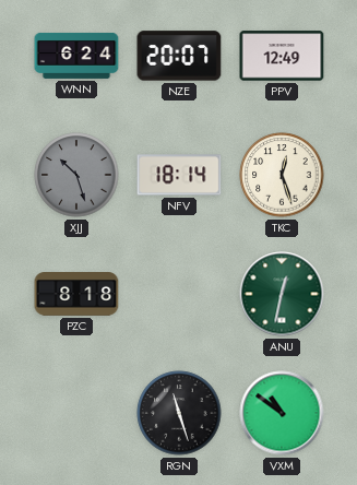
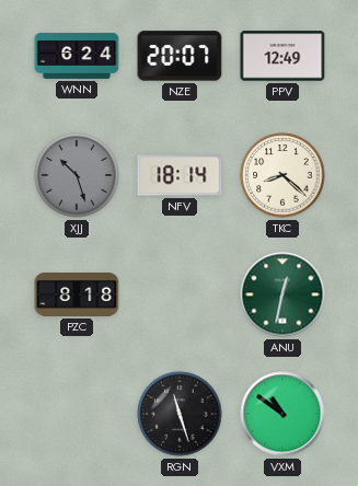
TKC: 12:27 -> 8:22 (282, 175)
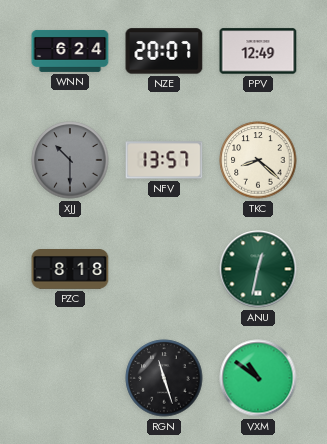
XJJ: 10:27 -> 10:30 (70, 160)
NFV: 18:14 -> 13:57 (164, 160)
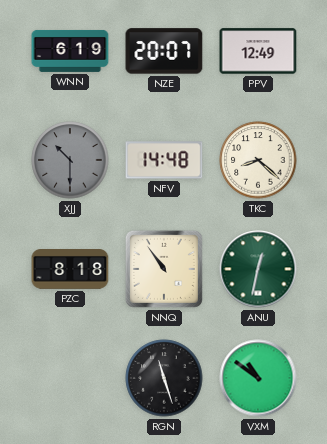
WNN: 6:24 -> 6:19 (70, 51)
NFV: 13:57 -> 14:48 (164, 160)
NNQ: none -> 10:54 (164, 269)
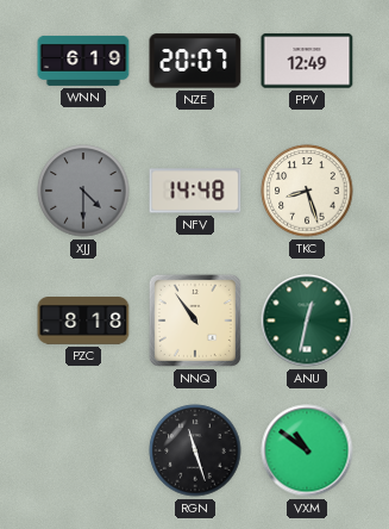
XJJ: 10:30 -> 4:30 (83, 191)
TKC: 8:22 -> 8:27 (307, 191)
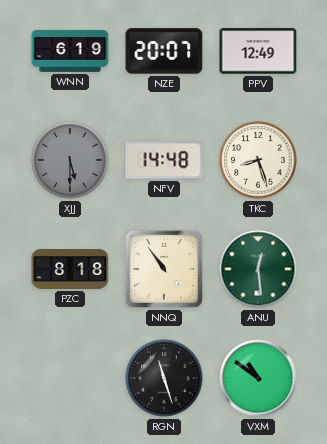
XJJ: 4:30 -> 5:30 (70, 160)
ANU: 12:32 -> 12:29 (258, 269)
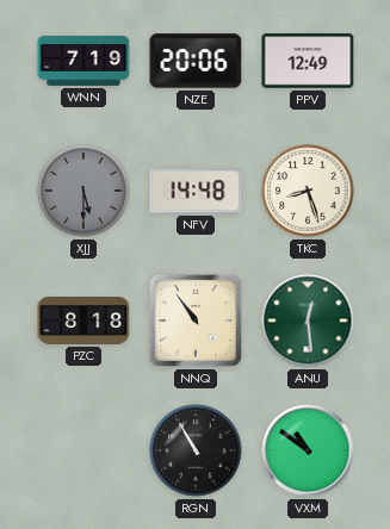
WNN: 6:19 -> 7:19 (83, 61)
NZE: 20:07 -> 20:06 (196, 61)
RGN: 11:27 -> 10:55 (196, 450)
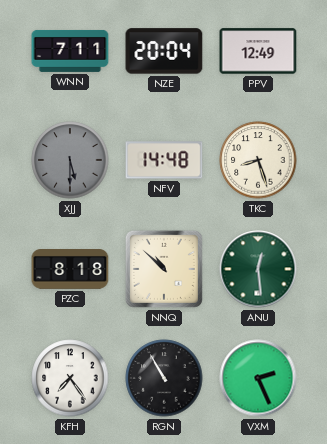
WNN: 7:19 -> 7:11 (70, 51)
NZE: 20:06 -> 20:04 (164, 51)
NNQ: 10:54 -> 10:52 (164, 269)
KFH: none -> 7:24 (70, 378)
VXM: 10:51 -> 2:26 (258, 378)
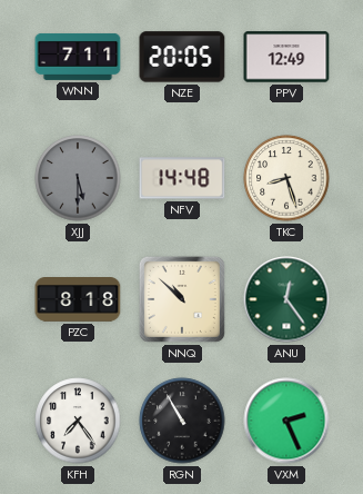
NZE: 20:04 -> 20:05 (182, 57)
ANU: 12:29 -> 12:24 (286, 299)
